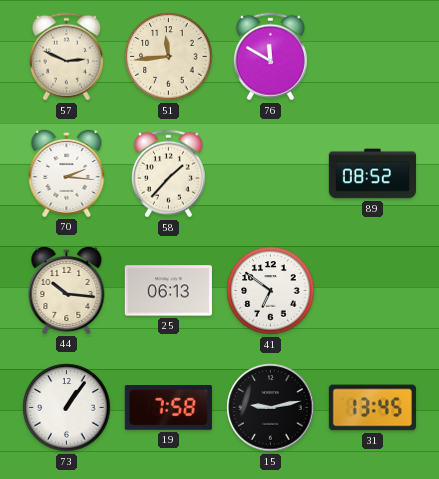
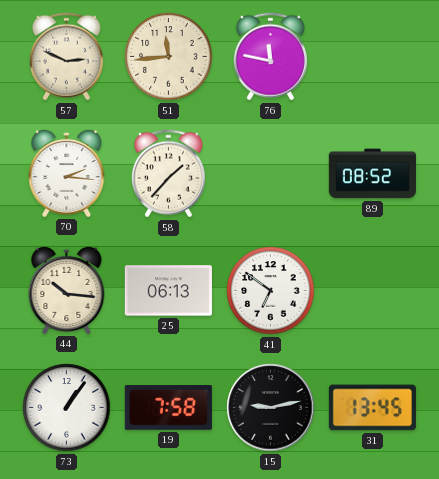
76: 11:50 -> 11:47 (270, 57)
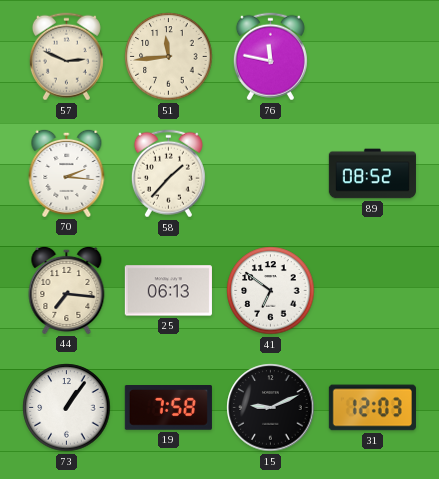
44: 10:16 -> 7:16 (67, 290)
15: 9:13 -> 9:11 (271, 408)
31: 13:45 -> 12:03 (372, 408)
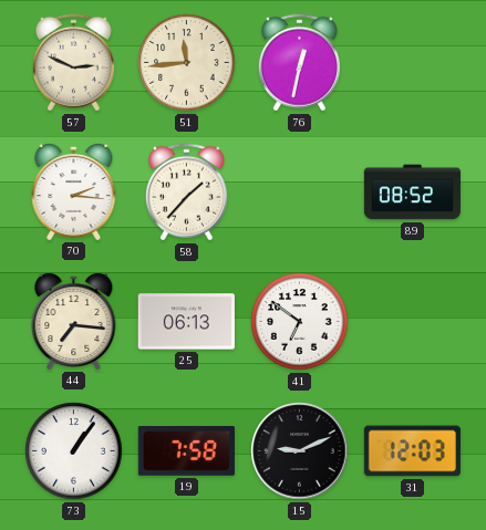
76: 11:47 -> 12:32 (299, 63)
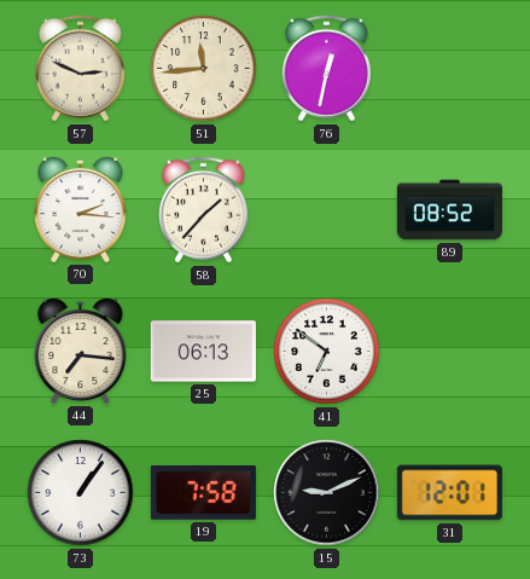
31: 12:03 -> 12:01 (449, 493)
